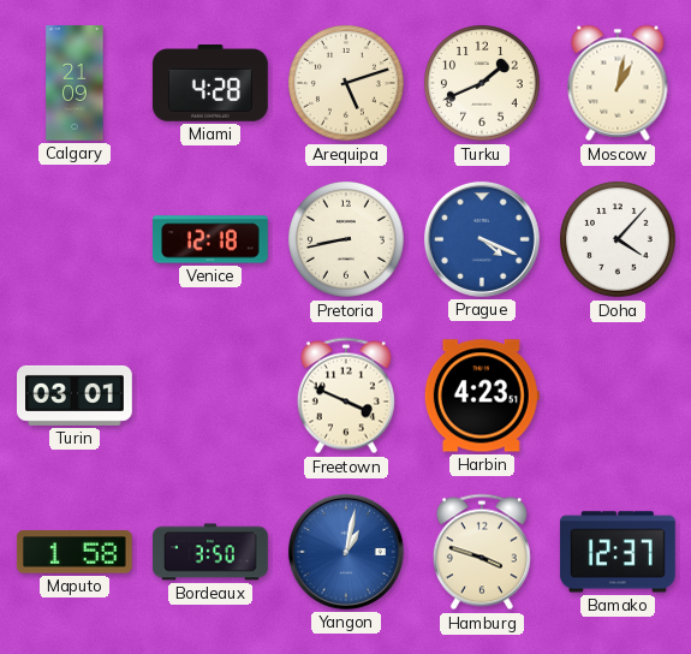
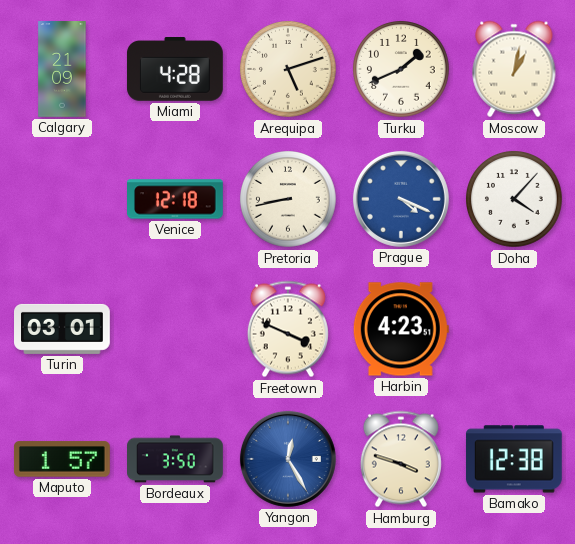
Maputo: 1:58 -> 1:57 (62, 459)
Yangon: 1:02 -> 12:25 (288, 459)
Bamako: 12:37 -> 12:38 (514, 459)
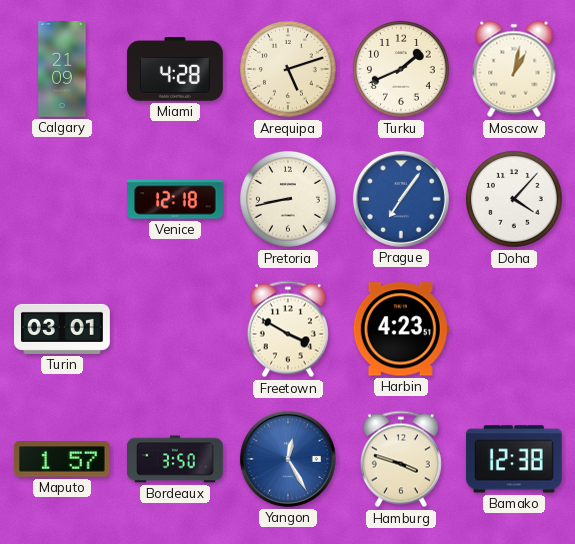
Prague: 4:19 -> 7:06 (401, 199)
Freetown: 3:49 -> 3:50 (288, 329)
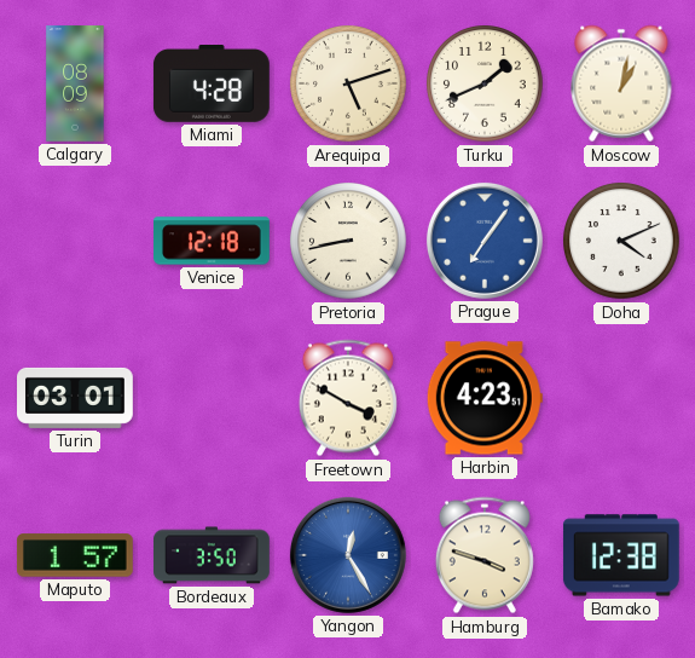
Calgary: 21:09 -> 08:09 (75, 83)
Doha: 4:07 -> 4:11 (622, 242)
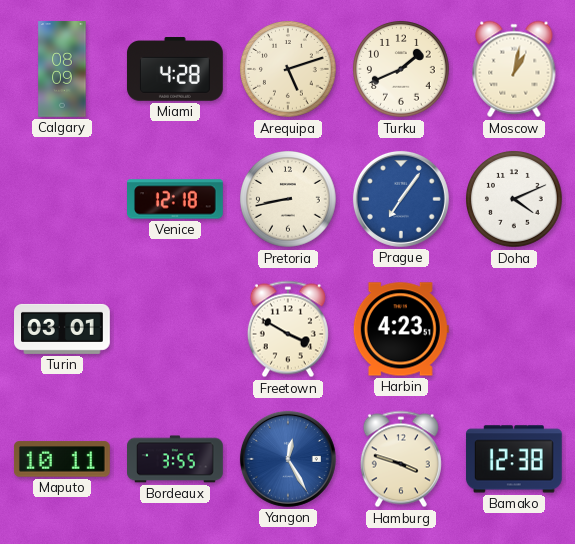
Maputo: 1:57 -> 10:11 (62, 459)
Bordeaux: 3:50 -> 3:55 (176, 459)
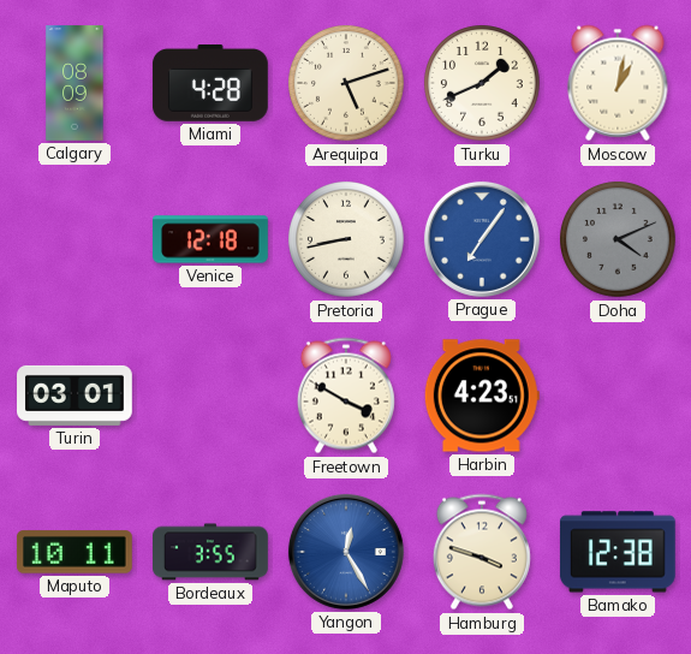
Doha dial: white -> grey (619, 240)
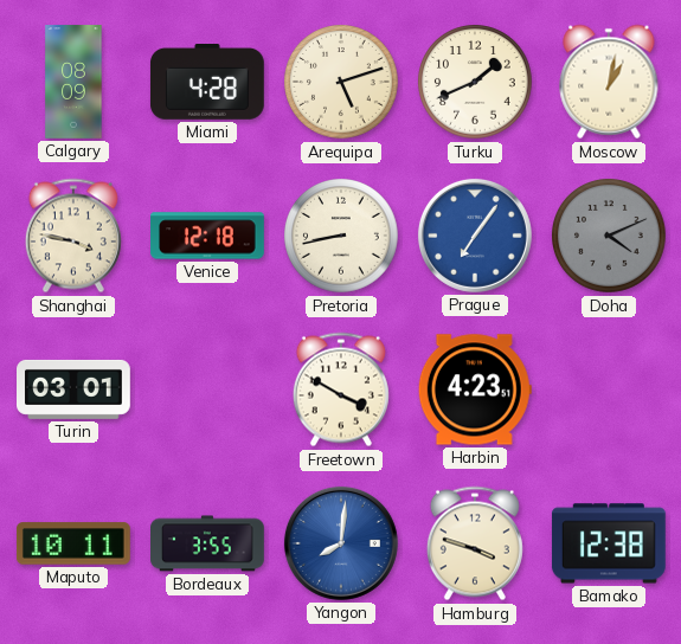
Shanghai: none -> 3:47 (73, 236)
Yangon: 12:25 -> 8:01 (341, 543)
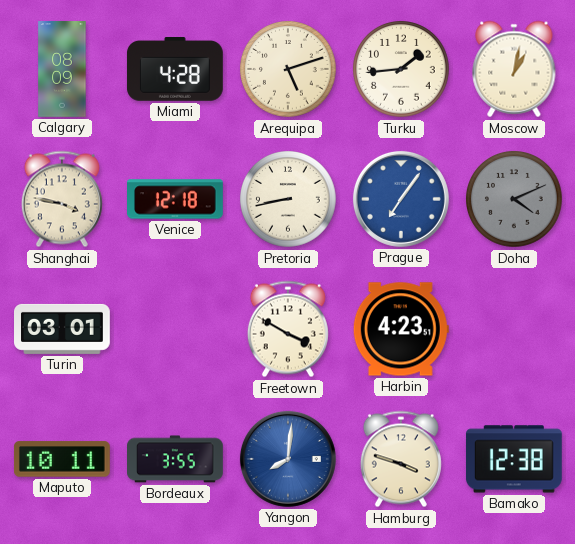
Turku: 1:41 -> 1:44 (402, 70)
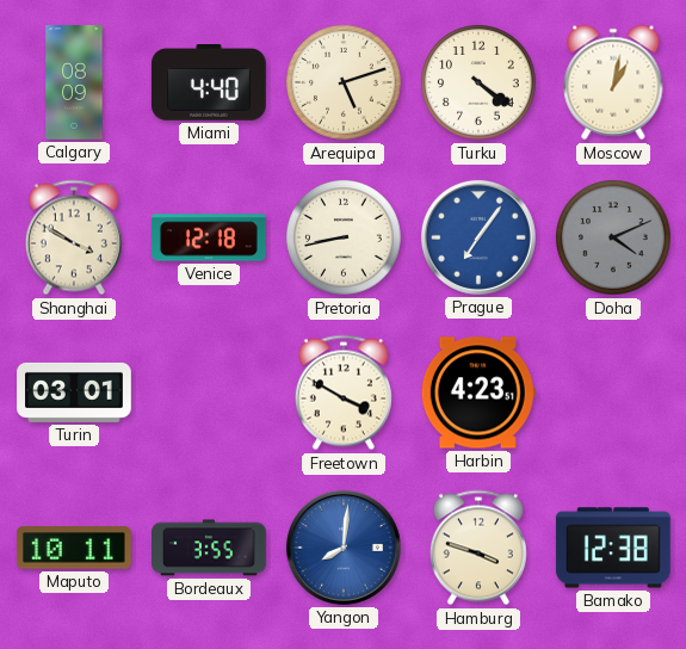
Miami: 4:28 -> 4:40 (209, 84)
Turku: 1:44 -> 4:21 (480, 84)
Shanghai: 3:47 -> 3:50 (74, 237)
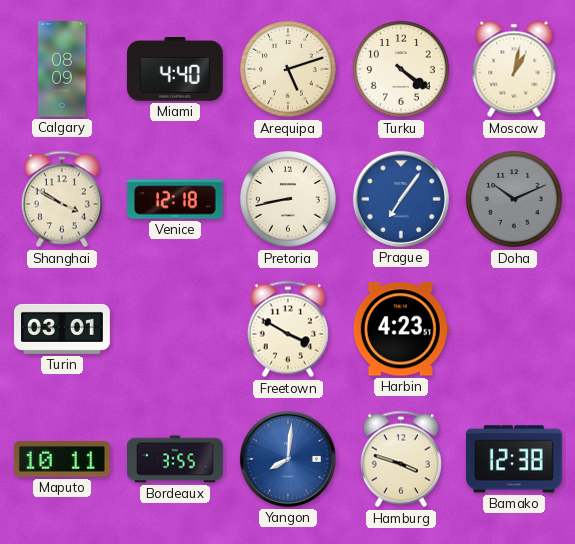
Doha: 4:11 -> 10:11 (515, 200)
